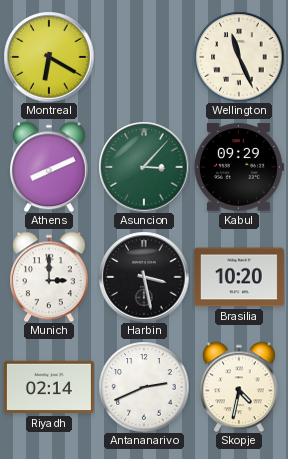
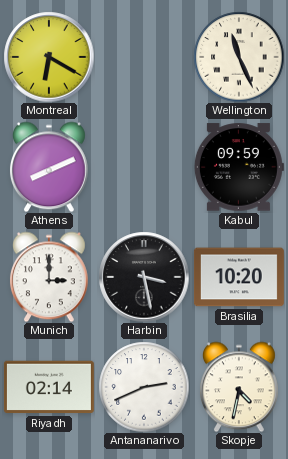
Asuncion: 3:07 -> none (144, 167)
Kabul: 09:29 -> 09:59 (239, 167)
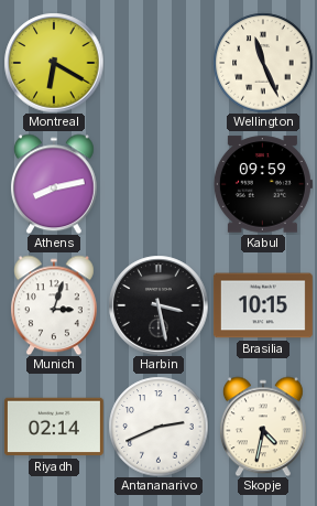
Athens: 8:11 -> 8:13 (54, 184)
Munich: 3:00 -> 3:03 (54, 305)
Brasilia: 10:20 -> 10:15 (263, 305)
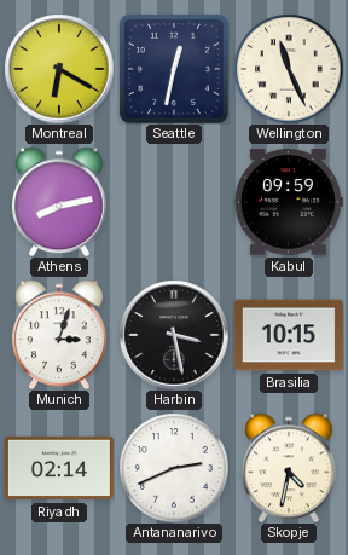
Seattle: none -> 12:32 (174, 69)
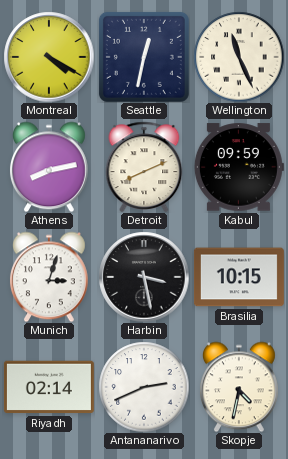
Montreal: 6:20 -> 4:20 (49, 57)
Detroit: none -> 8:11 (144, 167)
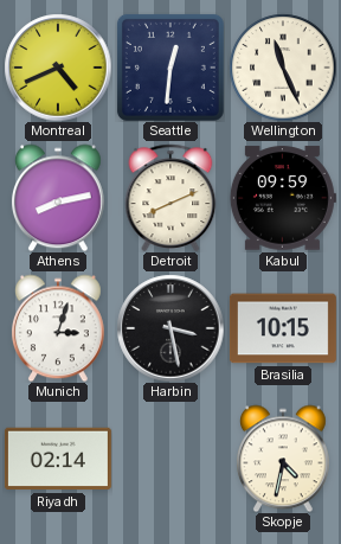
Montreal: 4:20 -> 4:41 (58, 68)
Seattle: 12:32 -> 12:31 (170, 68)
Antananarivo: 2:41 -> none (144, 387)
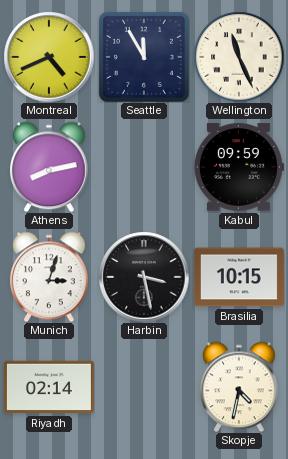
Seattle: 12:31 -> 11:55 (144, 57)
Detroit: 8:11 -> none (170, 198)
